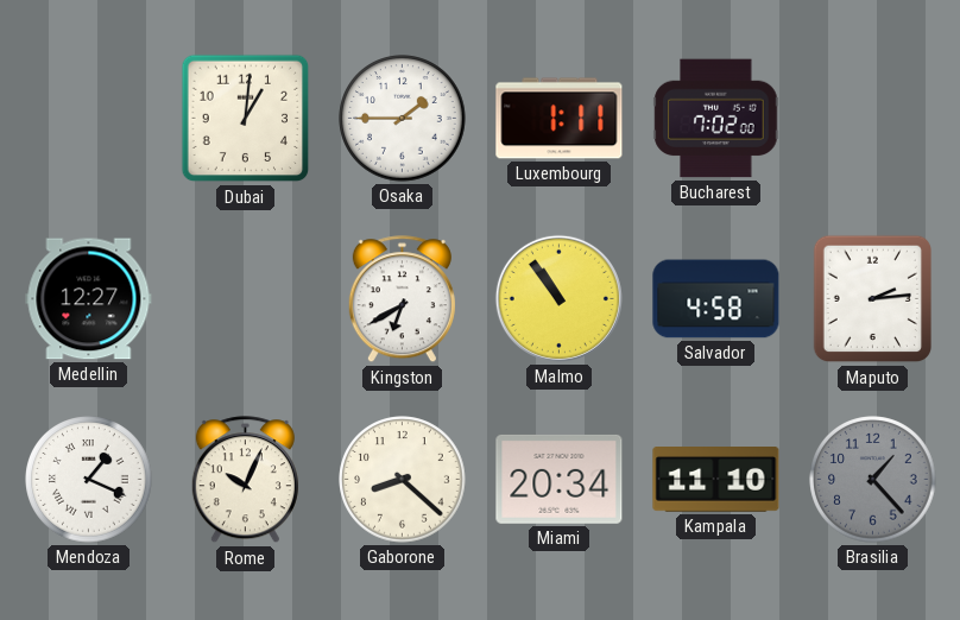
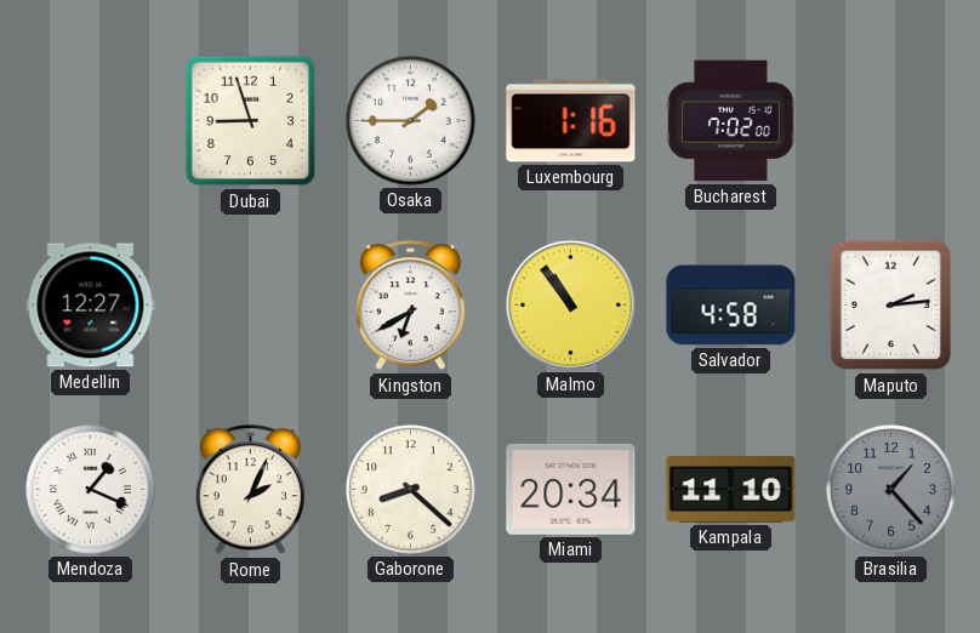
Dubai: 1:01 -> 8:57 (251, 121)
Luxembourg: 1:11 -> 1:16 (571, 121)
Rome: 10:04 -> 2:04 (250, 490)
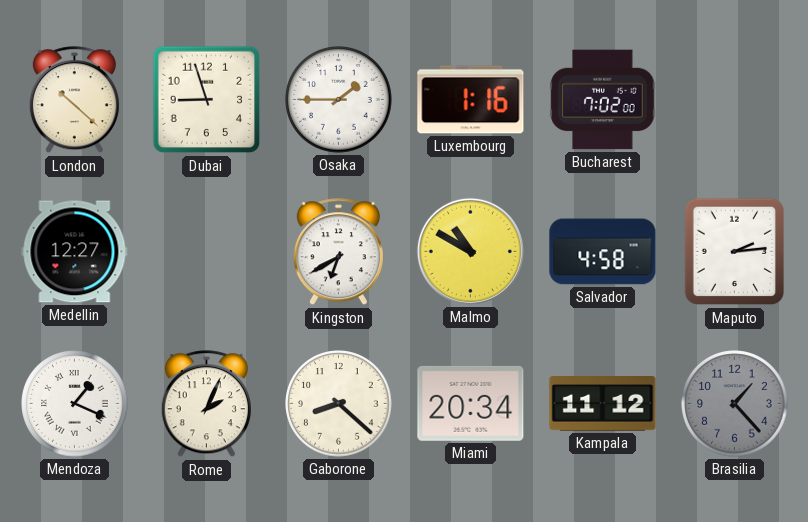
London: none -> 10:22 (74, 100)
Malmo: 10:54 -> 10:50 (470, 251)
Kampala: 11:10 -> 11:12 (603, 404)
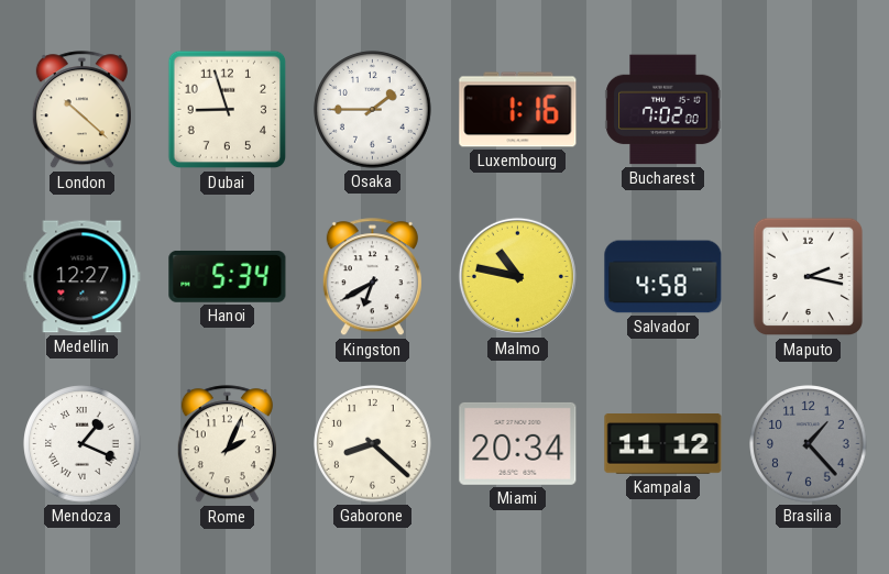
Hanoi: none -> 5:34 (228, 276)
Malmo: 10:50 -> 10:47 (517, 276)
Maputo: 2:14 -> 2:17 (808, 277)
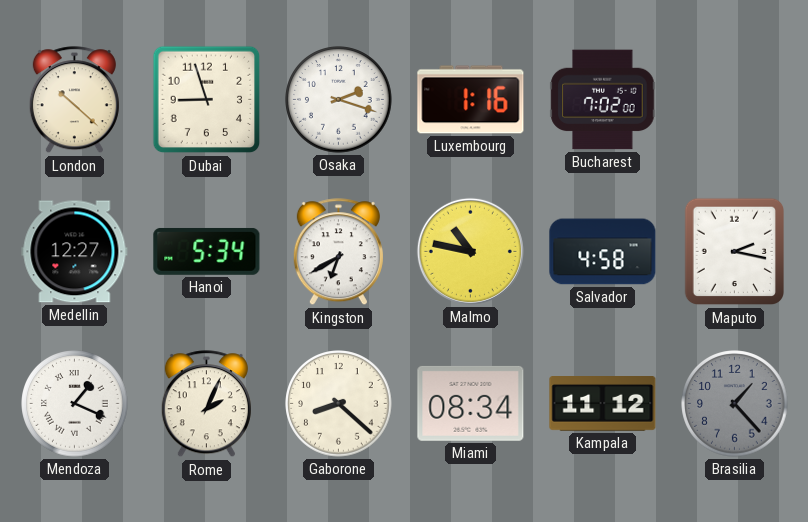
Osaka: 1:45 -> 2:18 (339, 100)
Miami: 20:34 -> 08:34 (471, 403)
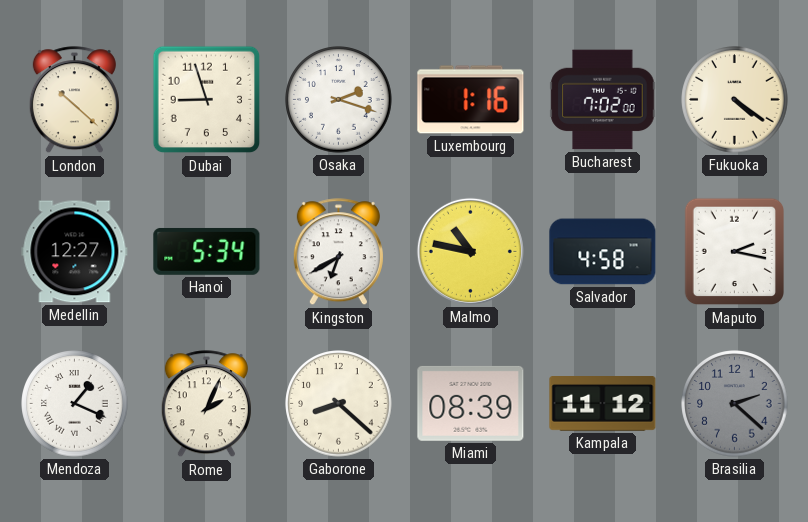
Fukuoka: none -> 4:21 (735, 100)
Miami: 08:34 -> 08:39 (471, 403)
Brasilia: 1:23 -> 2:22 (735, 404)
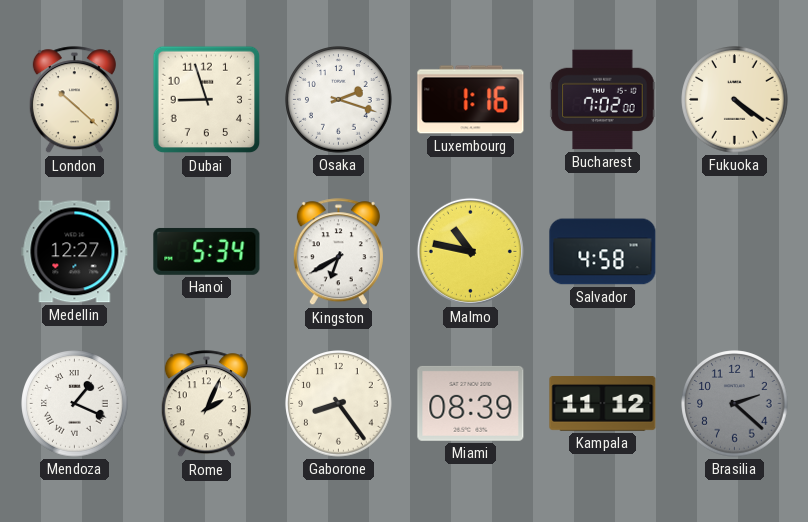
Maputo: 2:17 -> none (734, 252)
Gaborone: 8:22 -> 8:24 (339, 404)
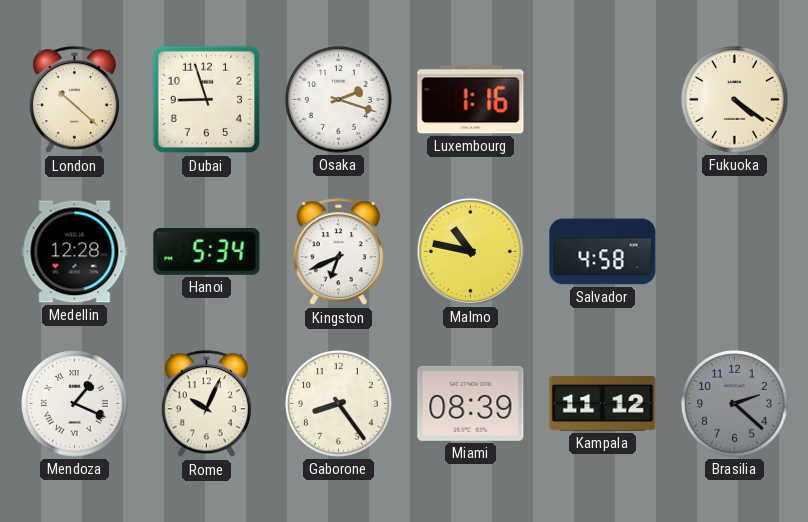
Bucharest: 7:02 -> none (603, 100)
Medellin: 12:27 -> 12:28 (75, 252)
Kingston: 6:40 -> 6:41 (338, 252)
Rome: 2:04 -> 10:04 (206, 404)
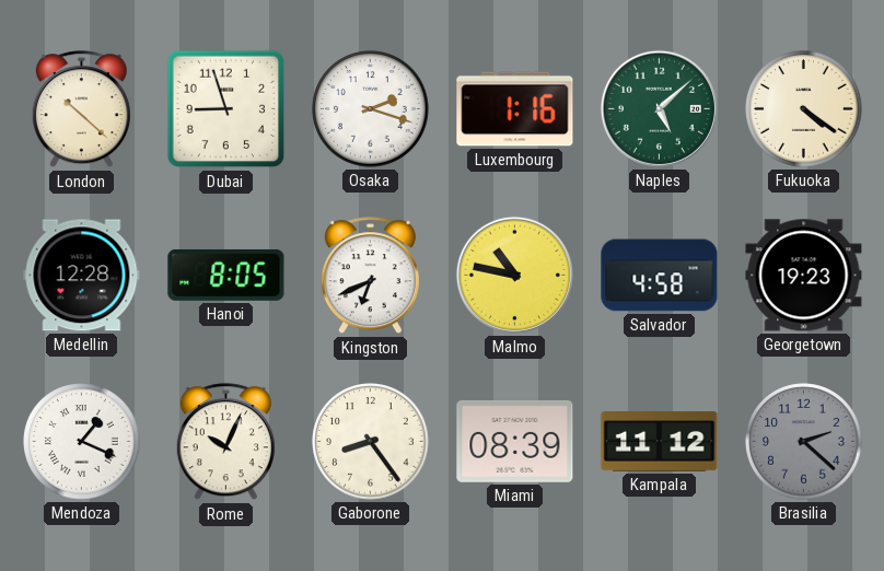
Naples: none -> 5:08 (659, 108)
Hanoi: 5:34 -> 8:05 (226, 275)
Georgetown: none -> 19:23 (804, 276)
